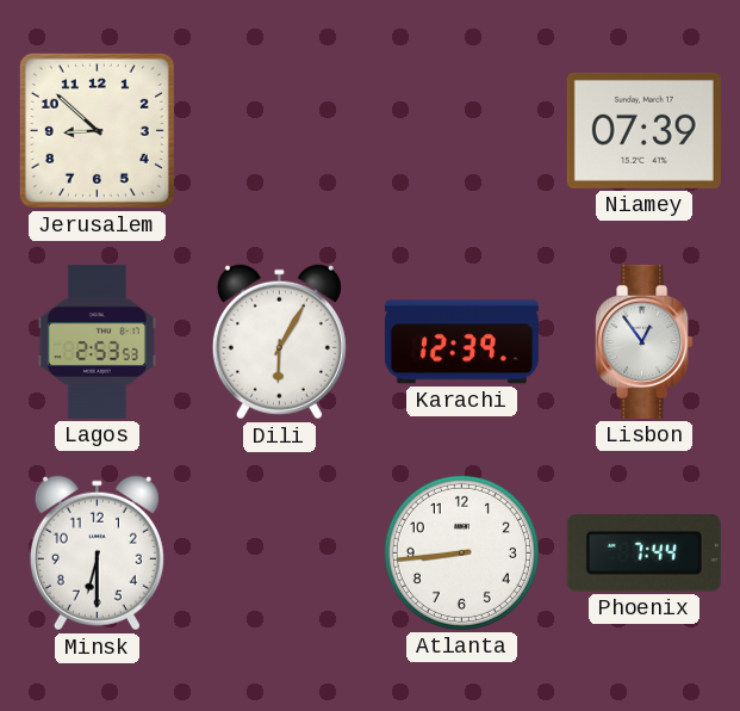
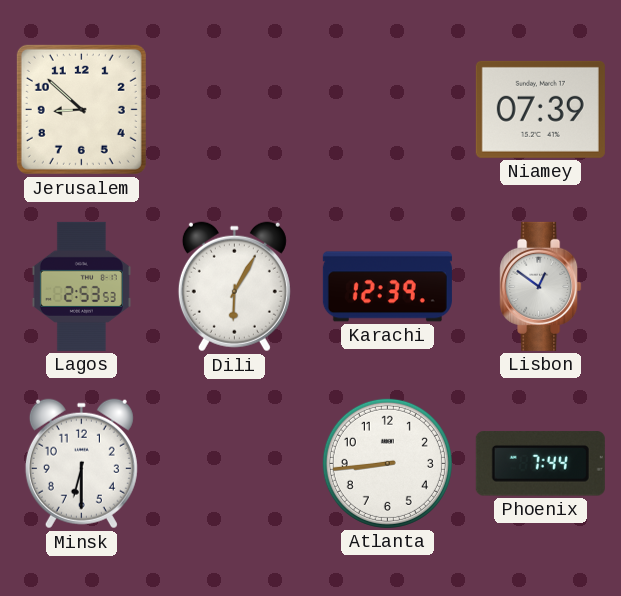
Lisbon: 12:54 -> 12:51 (541, 286)
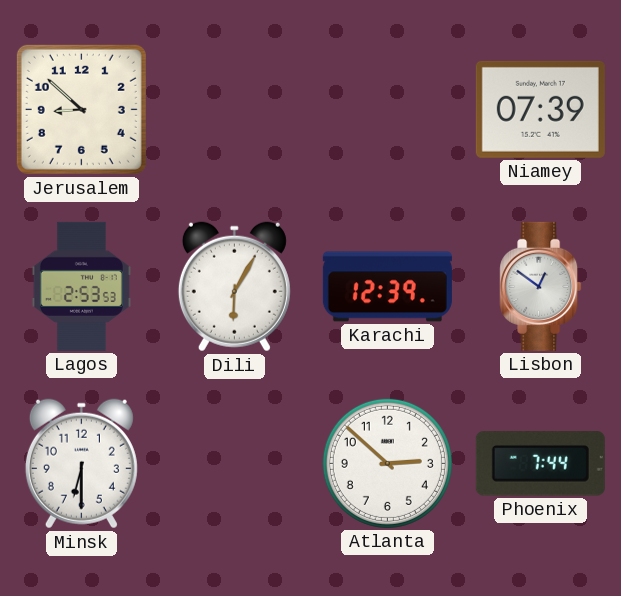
Atlanta: 8:44 -> 2:52 (387, 463)
